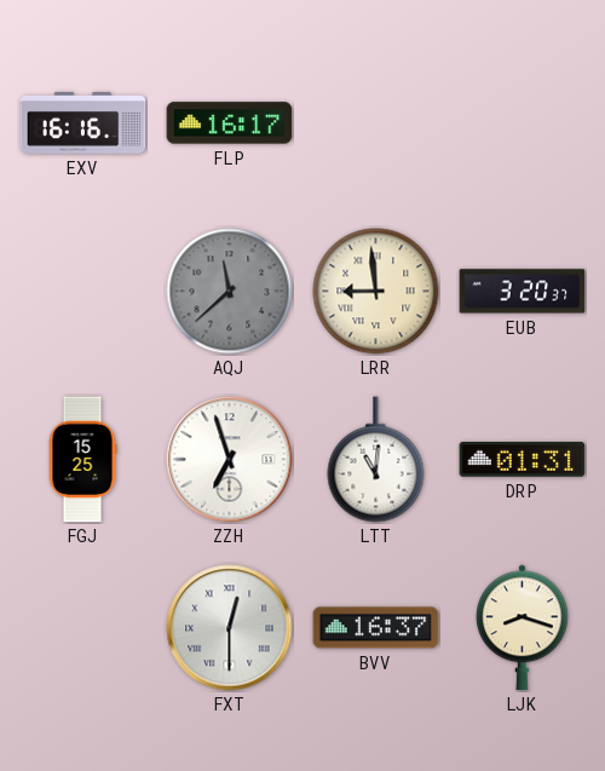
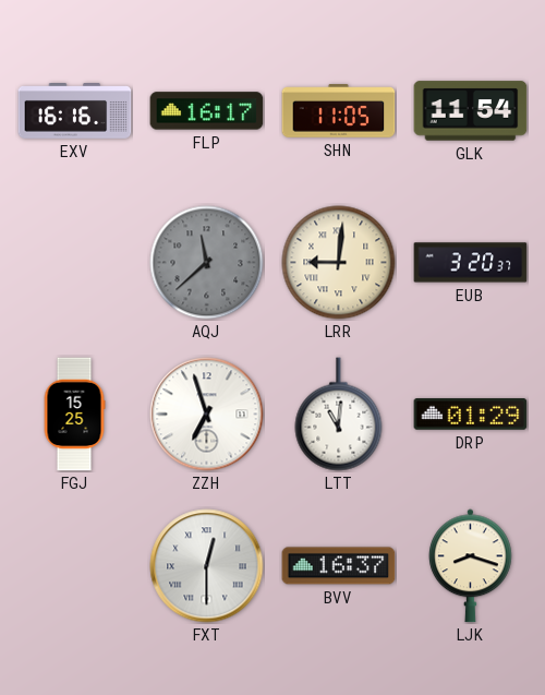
SHN: none -> 11:05 (339, 111)
GLK: none -> 11:54 (471, 111)
LRR: 8:59 -> 9:01 (339, 263)
DRP: 01:31 -> 01:29 (471, 415)
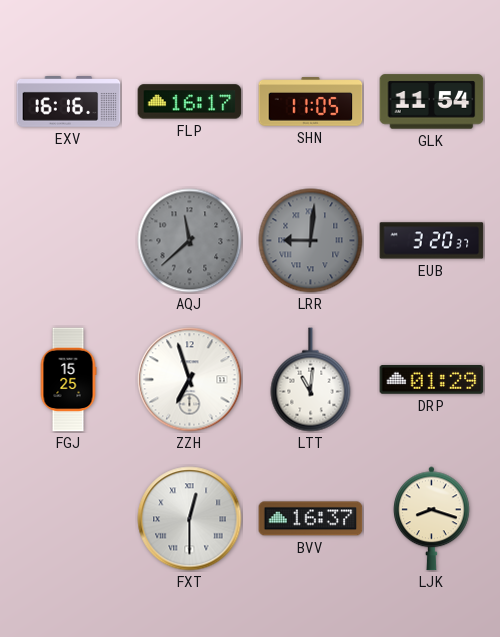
LRR dial: cream -> grey (311, 241)
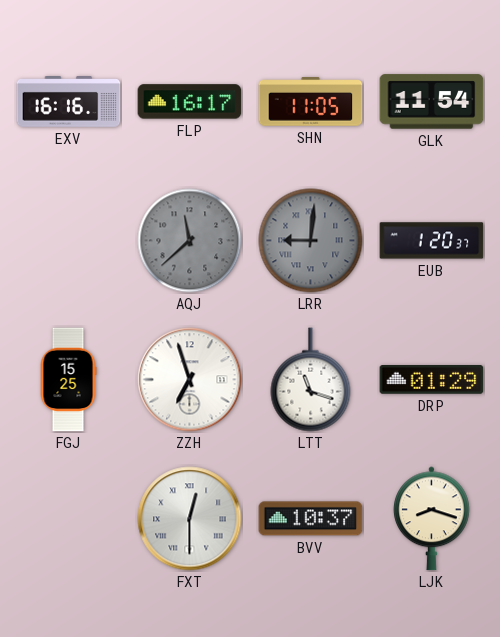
EUB: 3:20 -> 1:20 (432, 241)
LTT: 11:01 -> 11:18 (311, 380)
BVV: 16:37 -> 10:37 (311, 519)
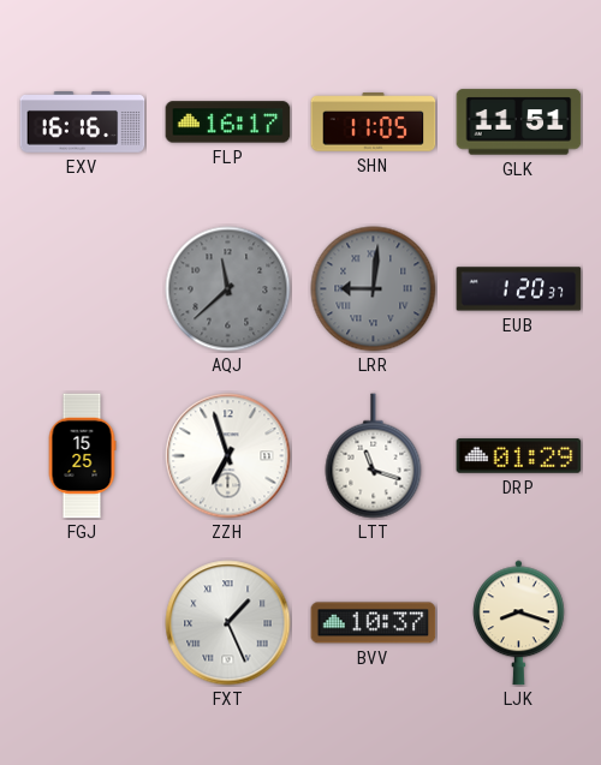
GLK: 11:54 -> 11:51 (519, 122)
FXT: 12:30 -> 1:26 (228, 623)
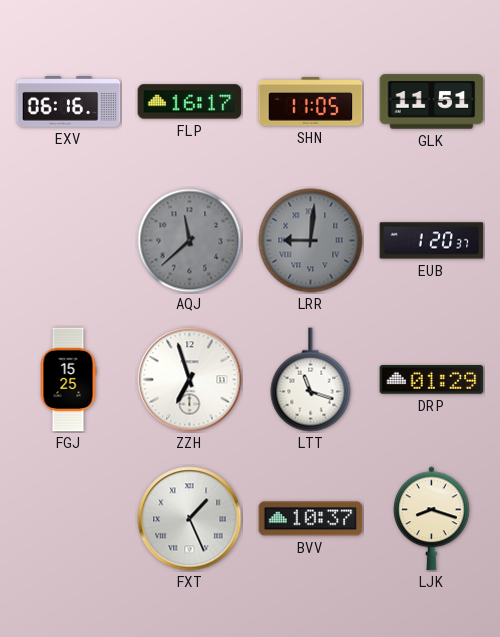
EXV: 16:16 -> 06:16 (69, 102)
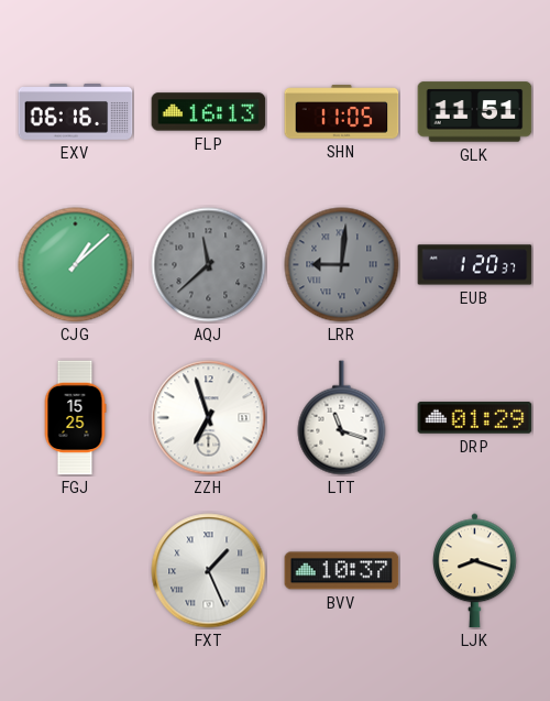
FLP: 16:17 -> 16:13 (209, 112)
CJG: none -> 1:08 (76, 265)
